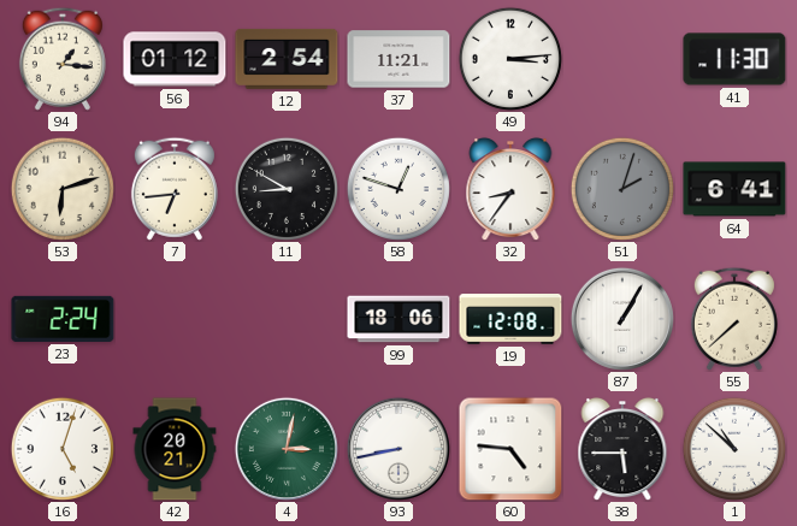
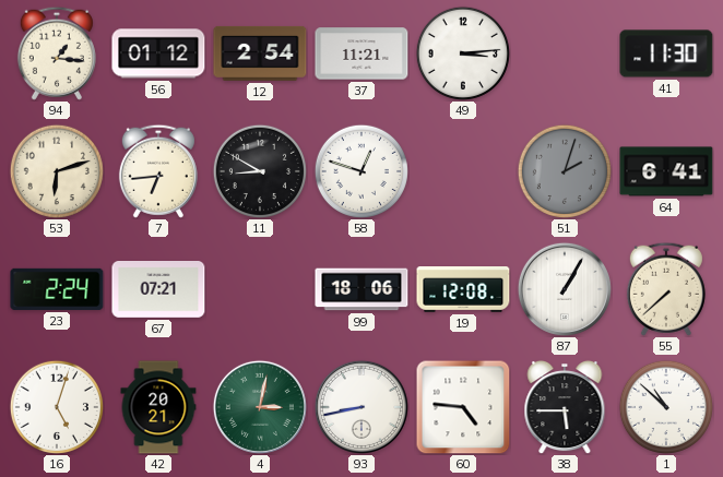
32: 8:36 -> none (510, 189)
67: none -> 07:21 (158, 290)
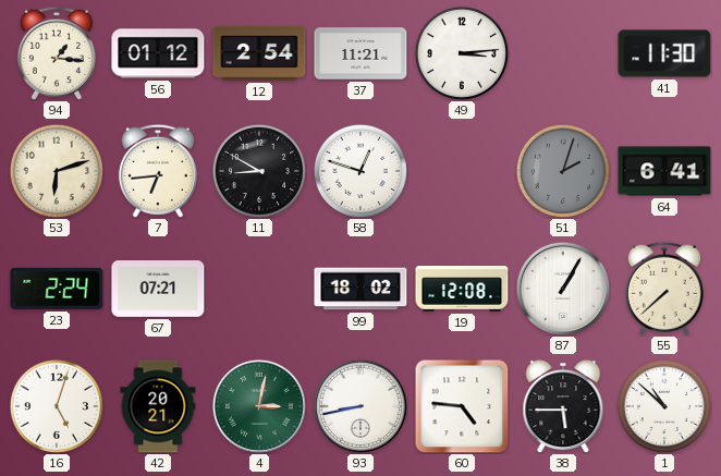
99: 18:06 -> 18:02 (361, 289)
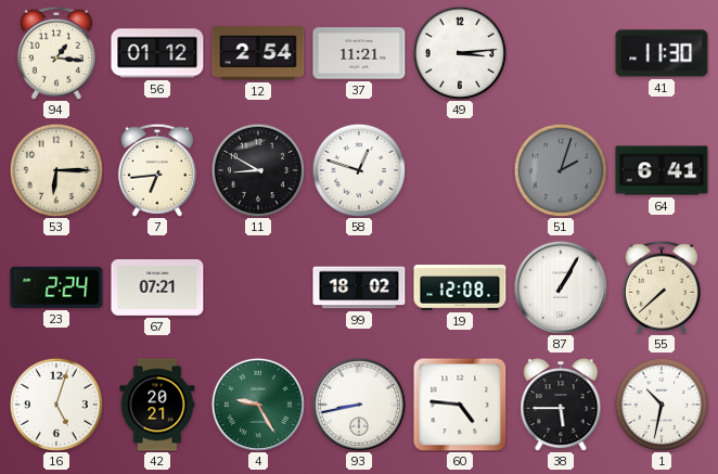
53: 6:12 -> 6:15 (56, 170)
4: 3:02 -> 9:25 (258, 405)
1: 10:52 -> 10:32 (662, 405)
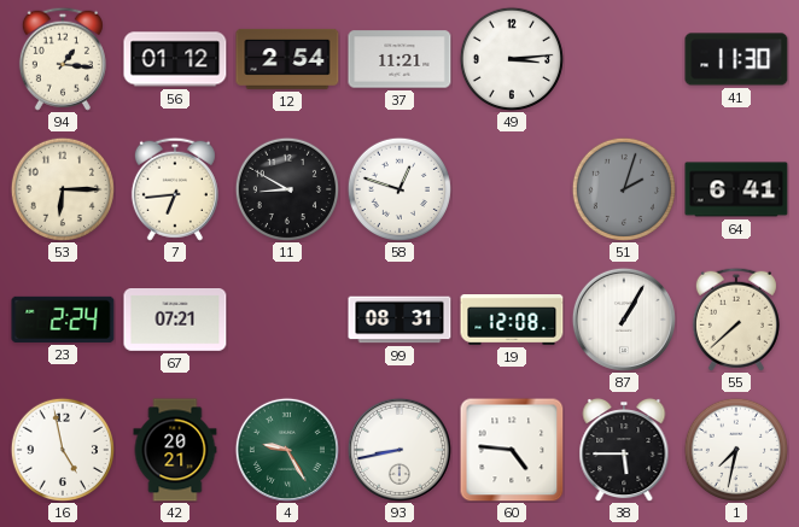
99: 18:02 -> 08:31 (400, 320)
16: 5:03 -> 4:58 (63, 450)
1: 10:32 -> 7:32 (736, 450)
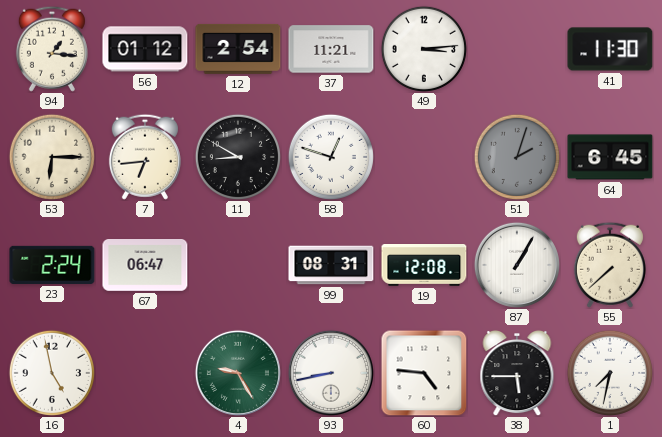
64: 6:41 -> 6:45 (610, 157)
67: 07:21 -> 06:47 (145, 266)
42: 20:21 -> none (175, 450)
